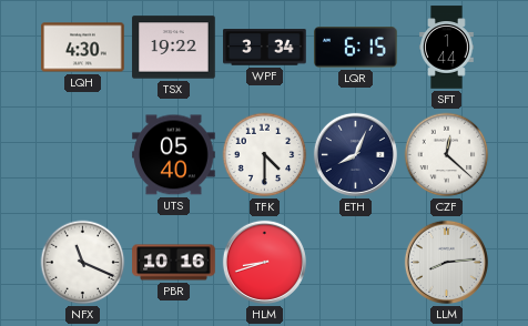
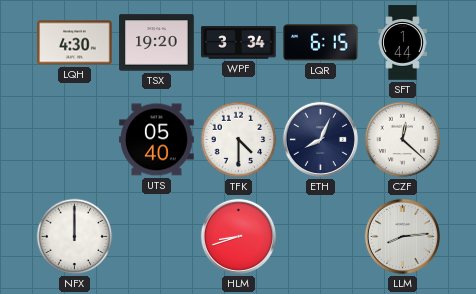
TSX: 19:22 -> 19:20 (157, 43)
NFX: 11:19 -> 12:00 (75, 237)
PBR: 10:16 -> none (174, 263)
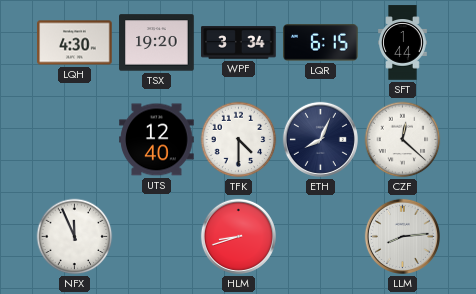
UTS: 05:40 -> 12:40 (157, 140)
NFX: 12:00 -> 11:56 (75, 237)
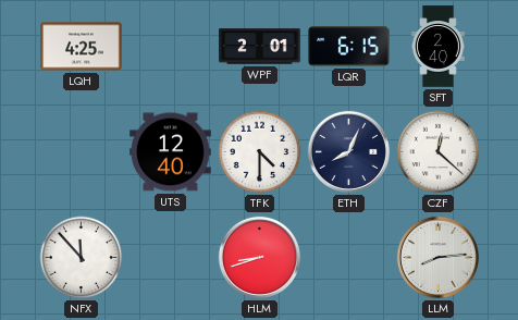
LQH: 4:30 -> 4:25 (82, 47)
TSX: 19:20 -> none (157, 43)
WPF: 3:34 -> 2:01 (260, 47)
SFT: 1:44 -> 2:40 (439, 47)
NFX: 11:56 -> 11:53 (82, 258)
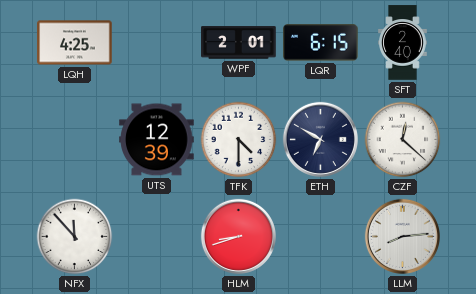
UTS: 12:40 -> 12:39 (157, 140)
ETH: 8:04 -> 6:50 (320, 139)
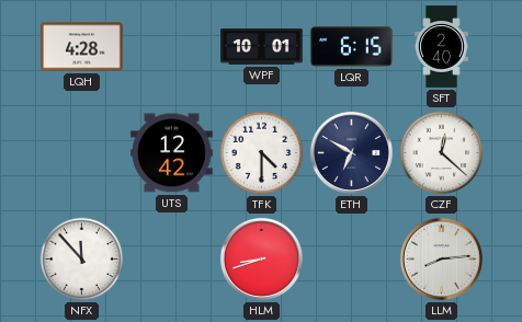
LQH: 4:25 -> 4:28 (82, 47)
WPF: 2:01 -> 10:01 (262, 47)
UTS: 12:39 -> 12:42 (172, 153)
